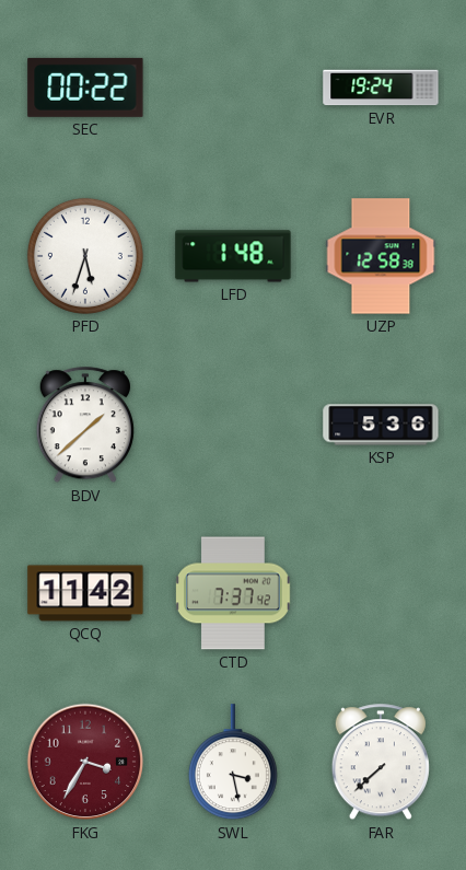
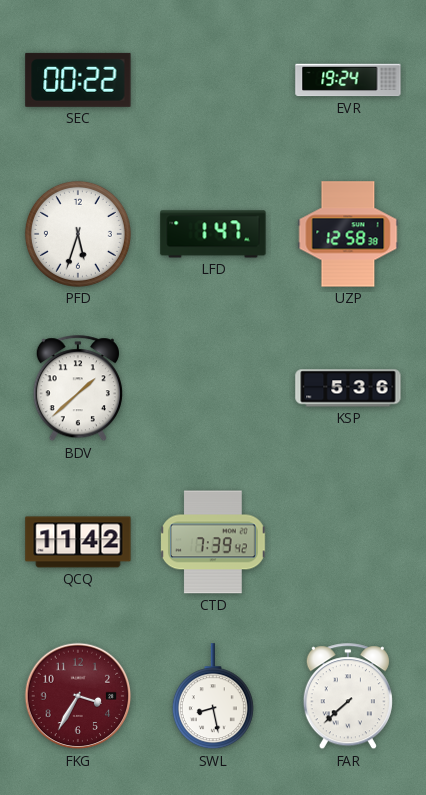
LFD: 1:48 -> 1:47 (213, 234)
CTD: 7:37 -> 7:39 (214, 542)
SWL: 3:28 -> 8:28 (213, 697)
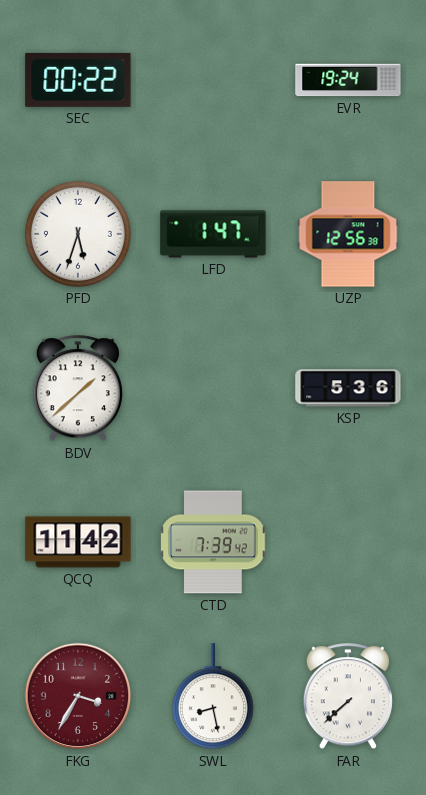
UZP: 12:58 -> 12:56 (348, 234)
